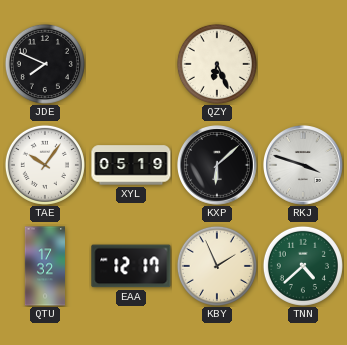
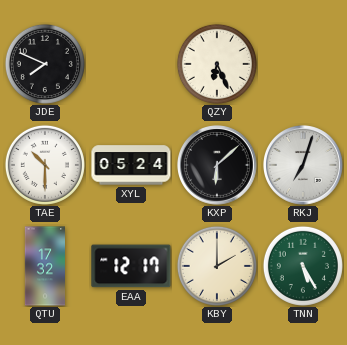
TAE: 10:06 -> 10:30 (45, 165)
XYL: 05:19 -> 05:24 (131, 165)
RKJ: 3:48 -> 7:03 (304, 166)
KBY: 1:56 -> 2:00 (217, 266)
TNN: 4:38 -> 5:25 (303, 266)
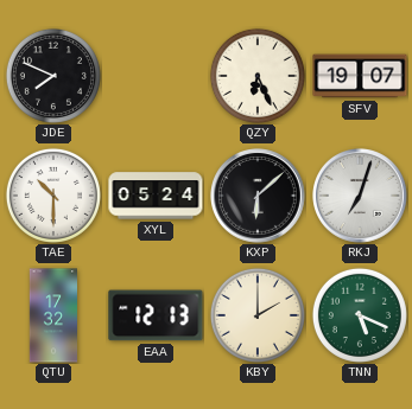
SFV: none -> 19:07 (360, 76)
EAA: 12:17 -> 12:13 (156, 315)
TNN: 5:25 -> 5:19 (360, 315)
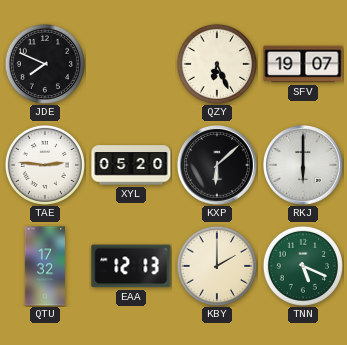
TAE: 10:30 -> 2:46 (45, 165)
XYL: 05:24 -> 05:20 (131, 165)
RKJ: 7:03 -> 6:00 (304, 166)
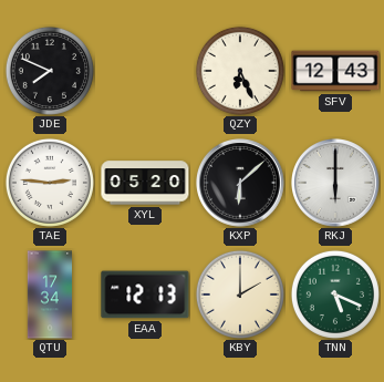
SFV: 19:07 -> 12:43 (335, 71)
QTU: 17:32 -> 17:34 (50, 295)
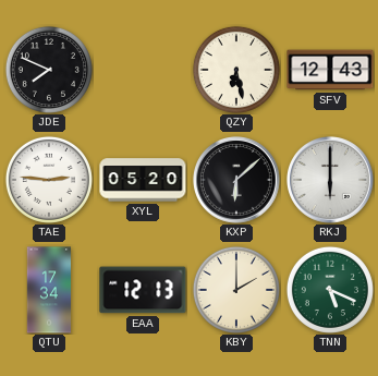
QZY: 6:26 -> 6:28 (236, 70)
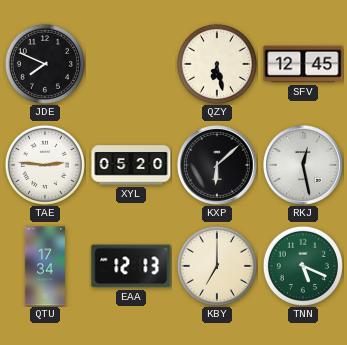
SFV: 12:43 -> 12:45 (303, 64)
RKJ: 6:00 -> 12:28 (304, 166)
KBY: 2:00 -> 7:00 (217, 266)
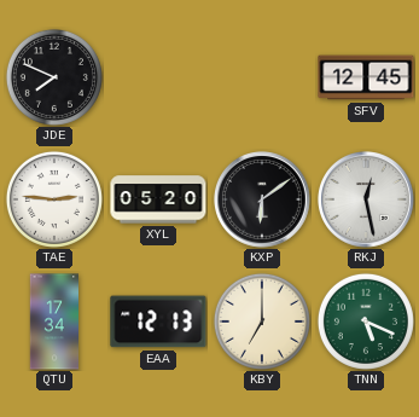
QZY: 6:28 -> none (217, 64)
KXP: 6:08 -> 6:09 (263, 201)
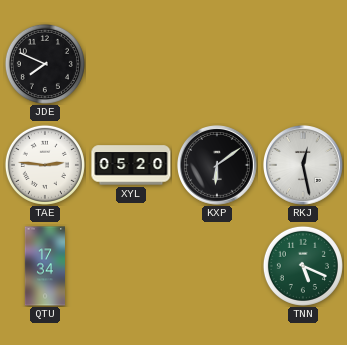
SFV: 12:45 -> none (366, 77)
EAA: 12:13 -> none (158, 322)
KBY: 7:00 -> none (262, 322)
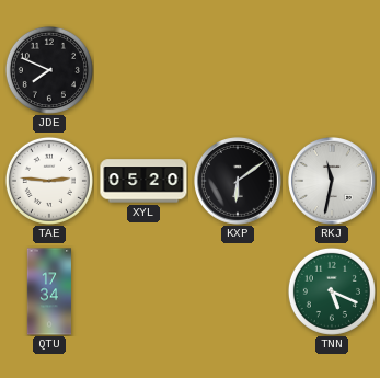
RKJ: 12:28 -> 11:32 (333, 182)
